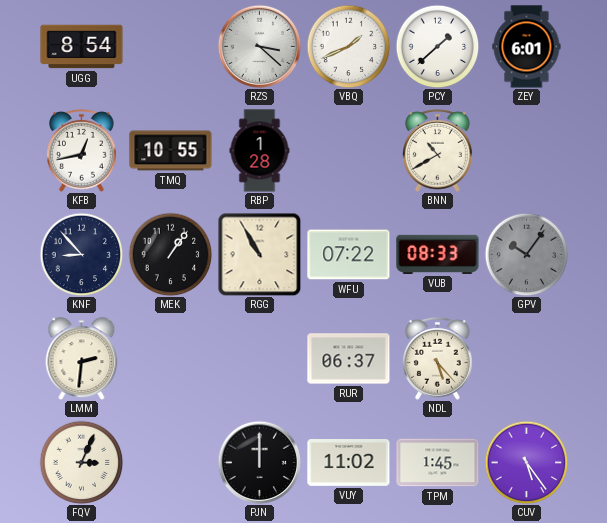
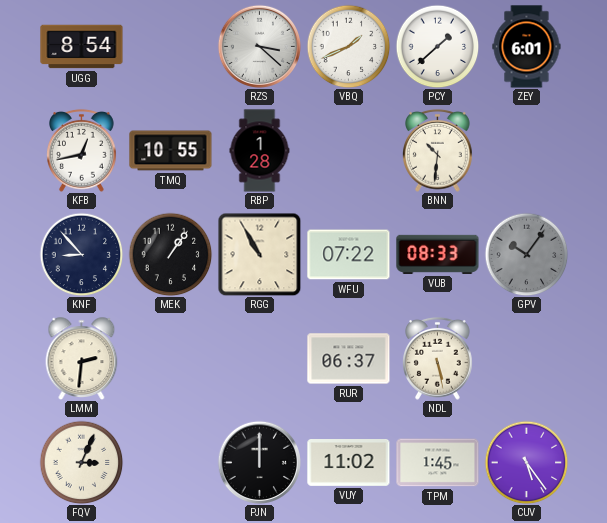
BNN: 10:40 -> 10:31 (438, 150)
NDL: 5:23 -> 5:28 (438, 358)
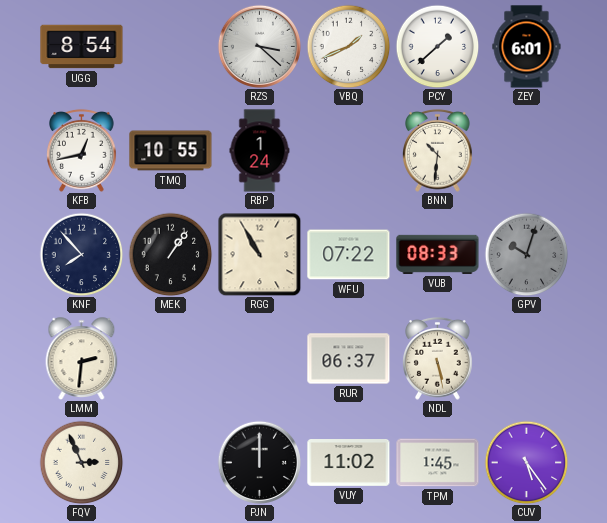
RBP: 1:28 -> 1:24 (260, 151)
KNF: 8:53 -> 7:53 (81, 254)
GPV: 10:06 -> 10:03 (526, 254)
FQV: 3:04 -> 2:56 (81, 462)
